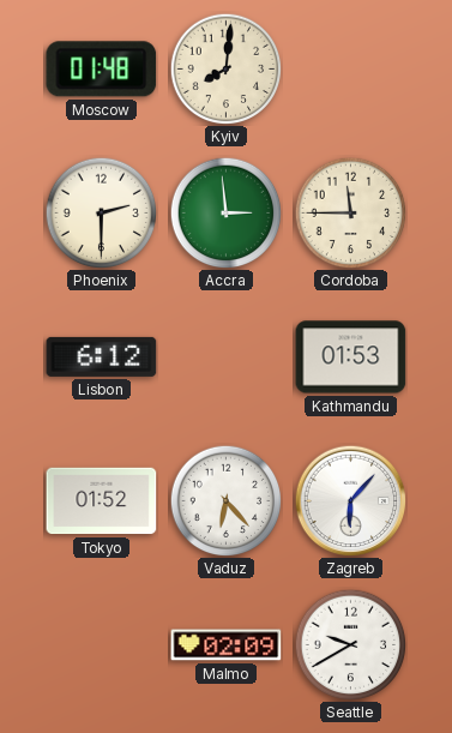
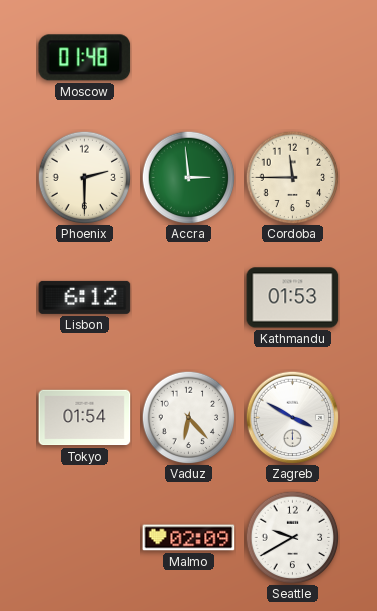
Kyiv: 8:01 -> none (225, 68)
Tokyo: 01:52 -> 01:54 (85, 418)
Zagreb: 6:07 -> 3:50 (292, 417)
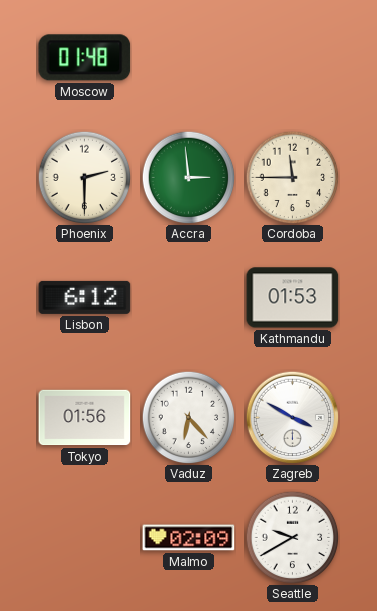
Tokyo: 01:54 -> 01:56 (85, 418)
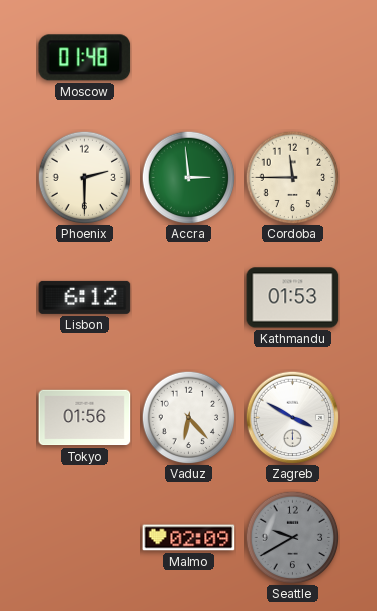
Seattle dial: white -> grey (292, 537)
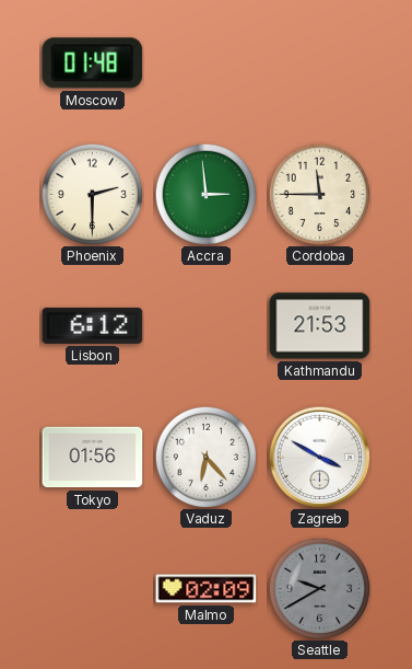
Kathmandu: 01:53 -> 21:53 (320, 326)
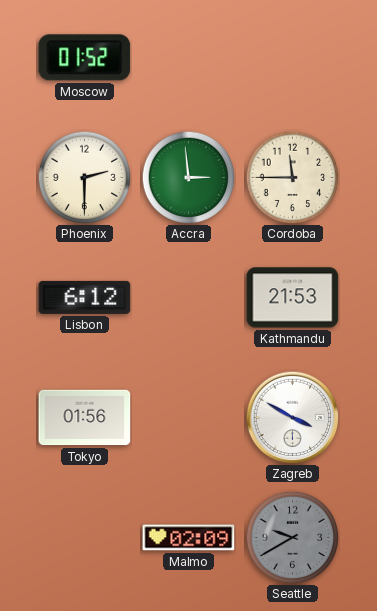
Moscow: 01:48 -> 01:52 (85, 58)
Vaduz: 6:23 -> none (205, 457)
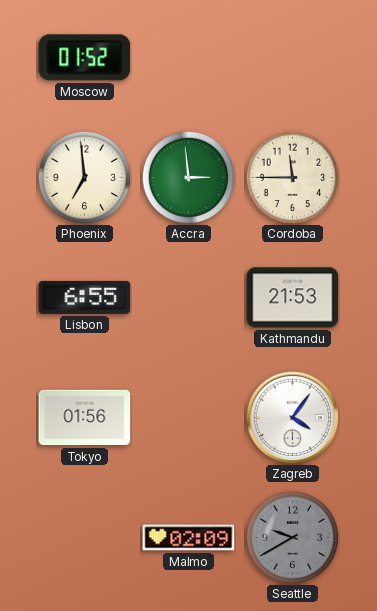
Phoenix: 2:30 -> 6:59 (84, 177)
Lisbon: 6:12 -> 6:55 (85, 297)
Zagreb: 3:50 -> 4:06 (292, 417)
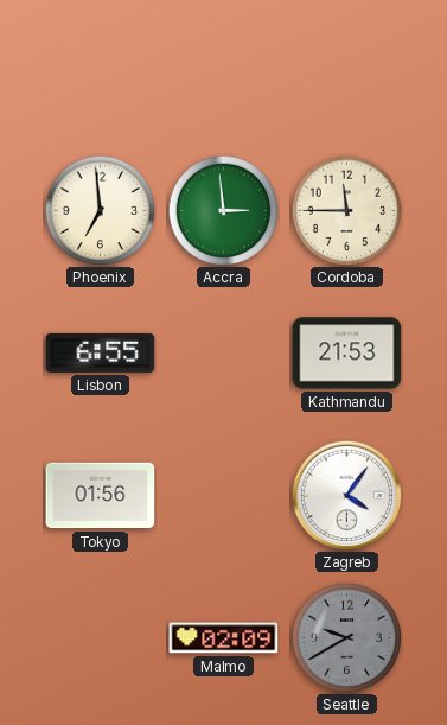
Moscow: 01:52 -> none (85, 58)
